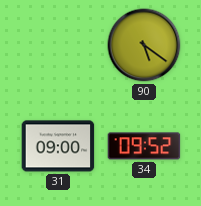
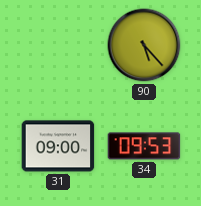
90: 5:21 -> 5:23 (144, 45)
34: 09:52 -> 09:53 (144, 146)
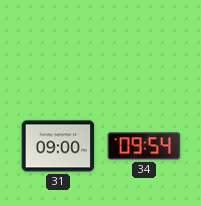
90: 5:23 -> none (144, 45)
34: 09:53 -> 09:54 (144, 146)
